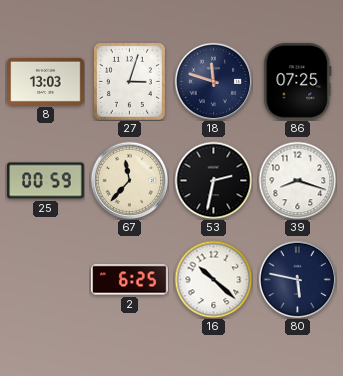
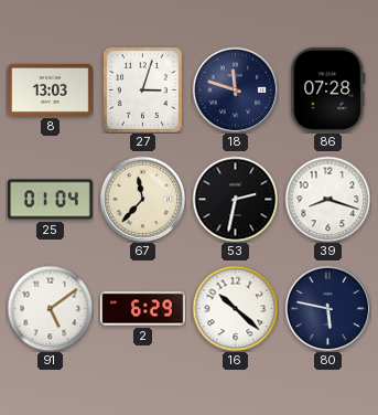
86: 07:25 -> 07:28 (328, 91)
25: 00:59 -> 01:04 (51, 200)
91: none -> 5:09 (50, 308)
2: 6:25 -> 6:29 (143, 309)
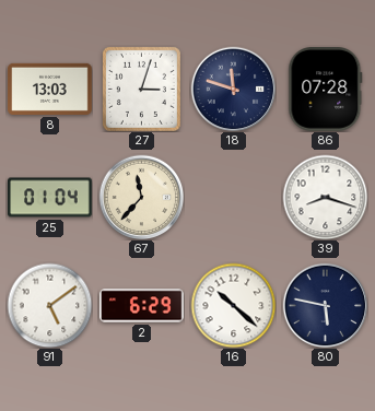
53: 2:32 -> none (235, 199)
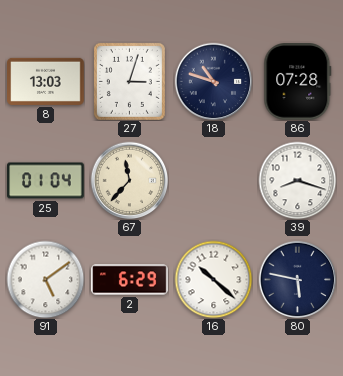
18: 11:48 -> 10:48 (213, 81)
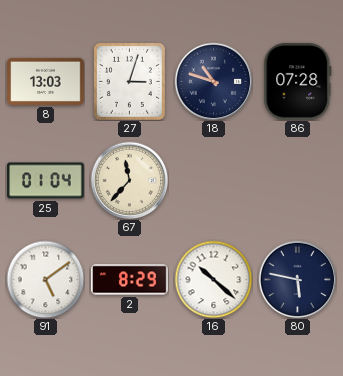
39: 8:18 -> none (297, 180)
2: 6:29 -> 8:29 (130, 280)
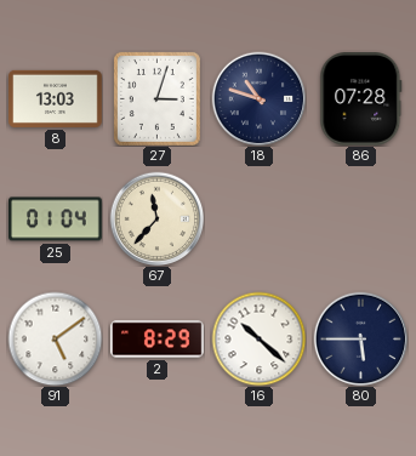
80: 5:47 -> 5:45 (360, 338)
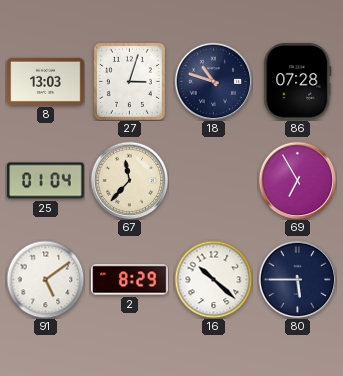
69: none -> 6:55 (297, 180)
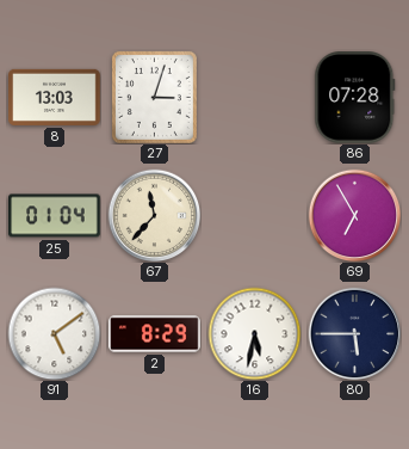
18: 10:48 -> none (213, 81)
16: 10:22 -> 5:32 (254, 333)
